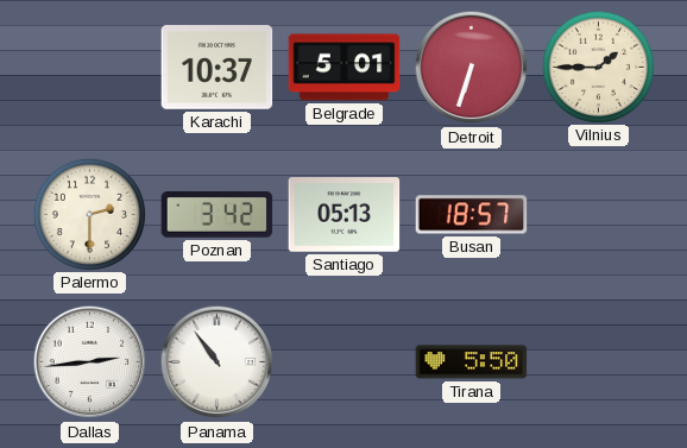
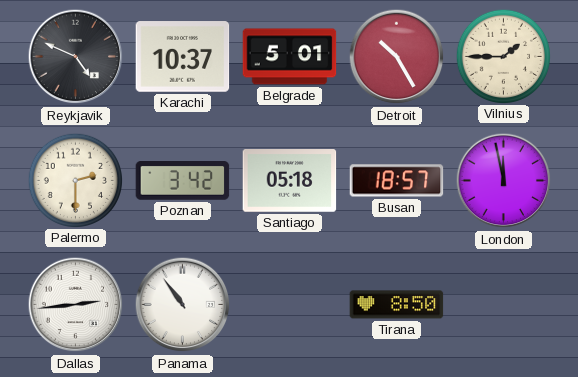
Reykjavik: none -> 4:49 (76, 57)
Detroit: 6:33 -> 10:25 (397, 57)
Santiago: 05:13 -> 05:18 (290, 181)
London: none -> 11:58 (504, 181)
Tirana: 5:50 -> 8:50 (397, 305)
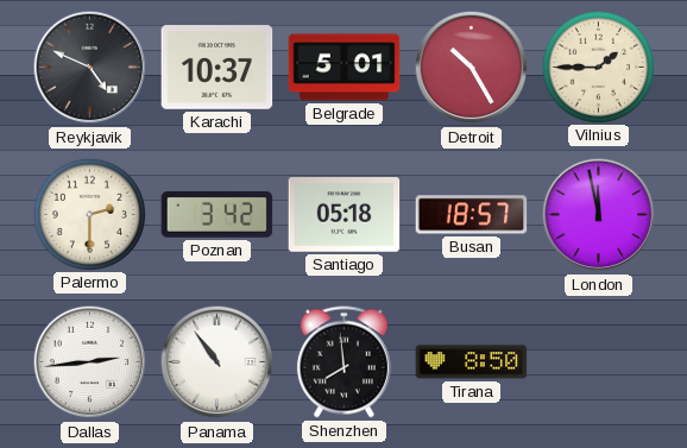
Shenzhen: none -> 7:59 (343, 362)
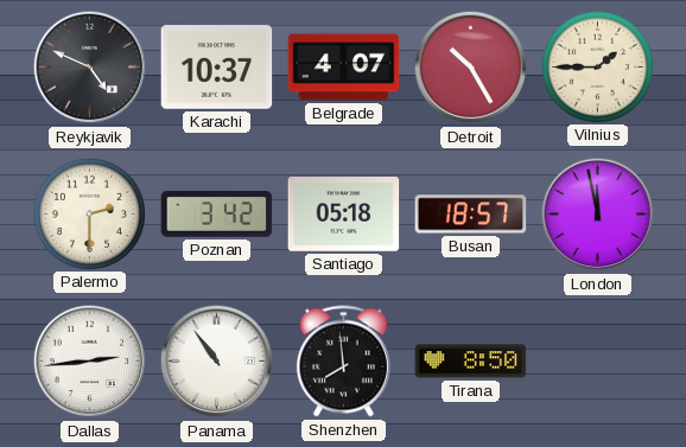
Belgrade: 5:01 -> 4:07 (344, 68)
